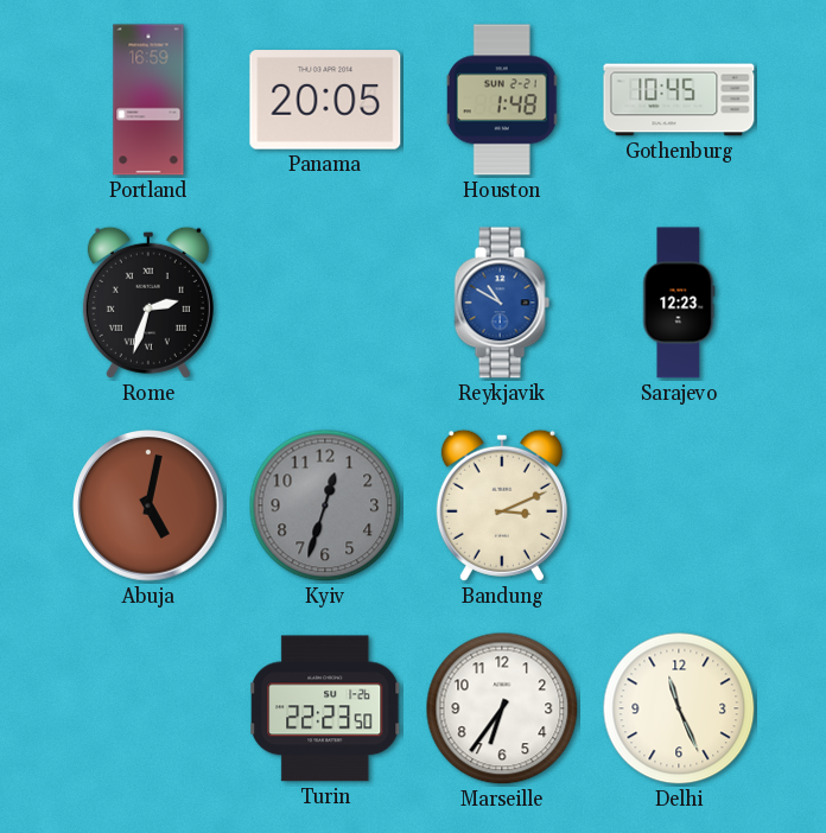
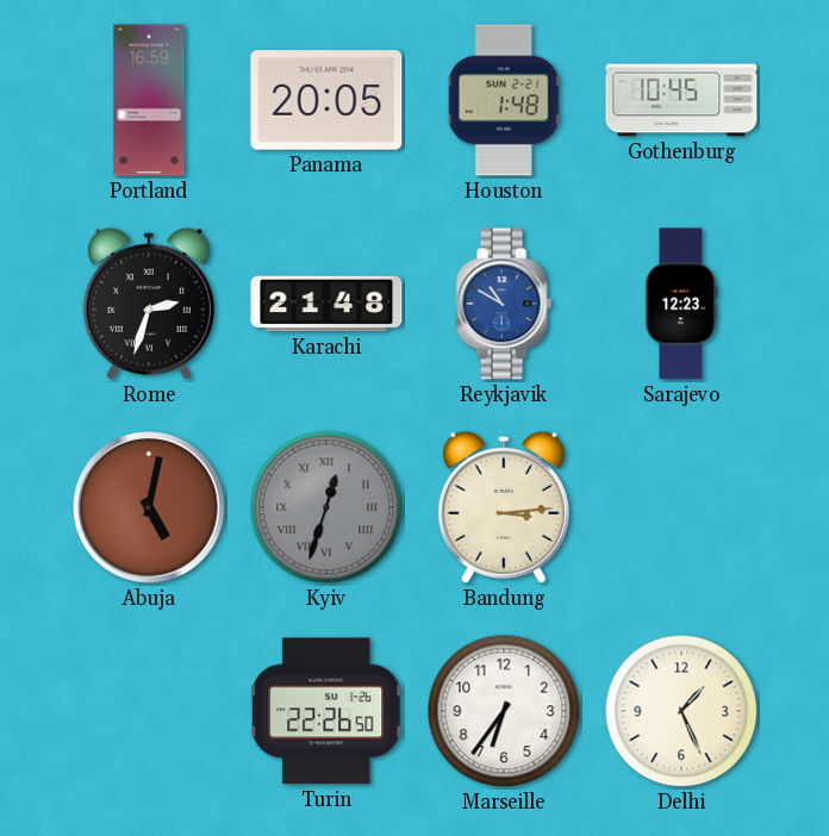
Karachi: none -> 21:48 (326, 304)
Kyiv numerals: Arabic -> Roman (326, 507)
Bandung: 3:11 -> 3:14 (504, 507)
Turin: 22:23 -> 22:26 (326, 711)
Delhi: 11:26 -> 1:26 (681, 711)
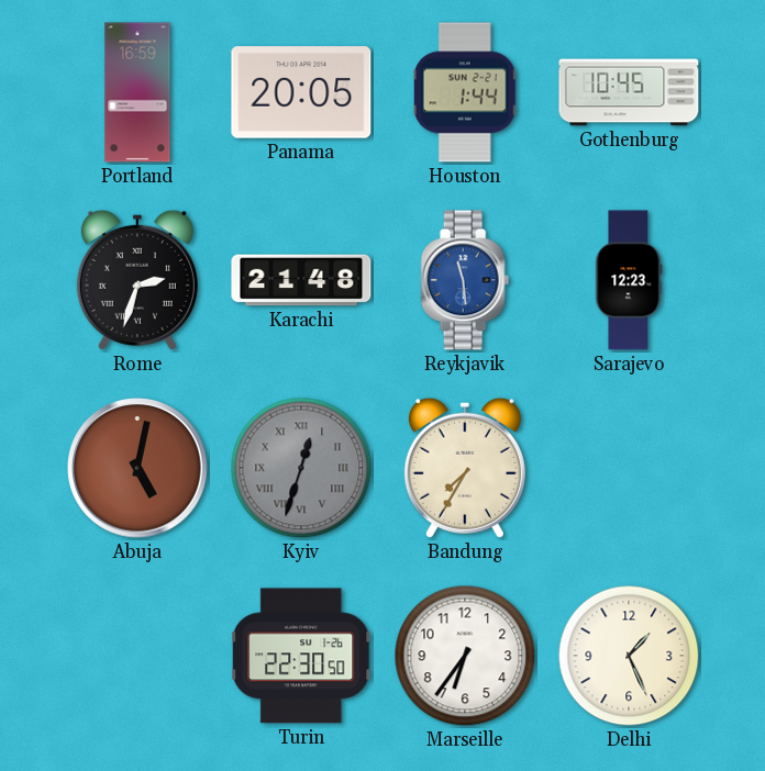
Houston: 1:48 -> 1:44 (465, 92)
Reykjavik: 10:50 -> 11:29 (465, 280)
Bandung: 3:14 -> 7:35 (465, 468)
Turin: 22:26 -> 22:30 (301, 656)
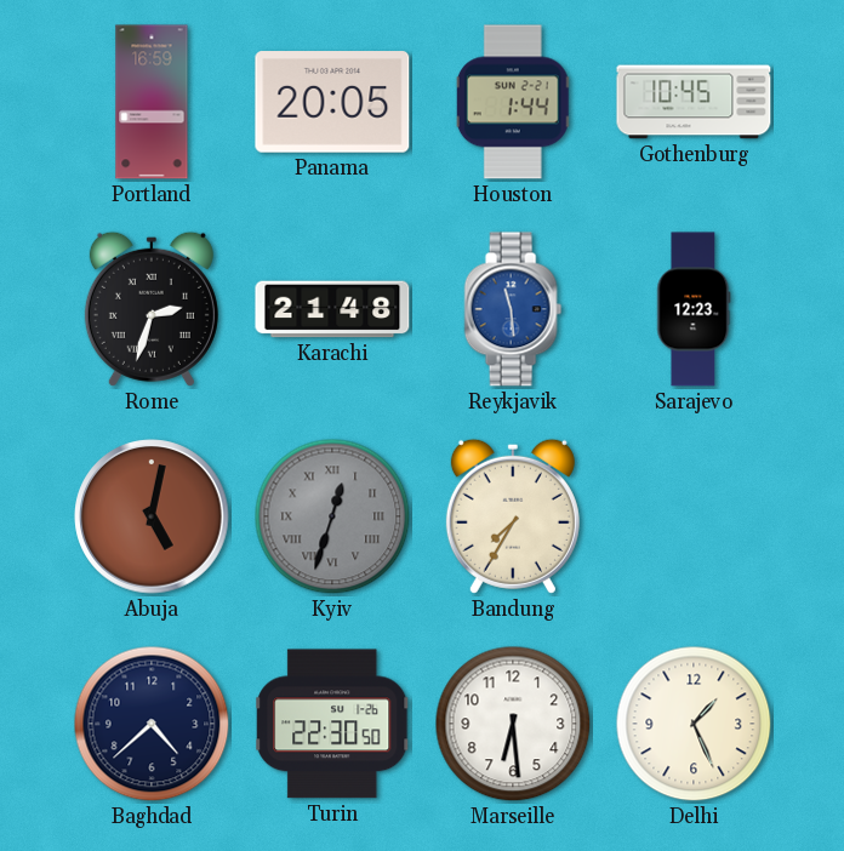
Baghdad: none -> 4:38 (152, 724)
Marseille: 6:36 -> 6:29 (513, 724)
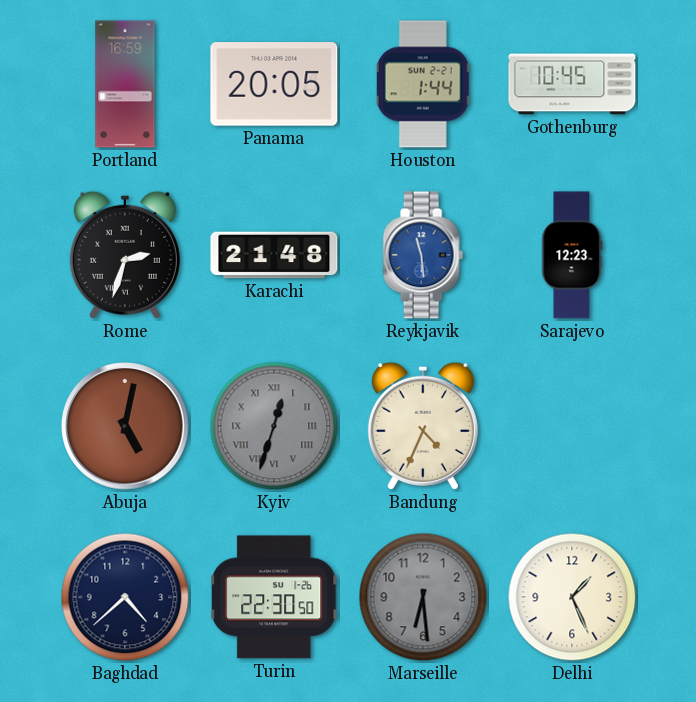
Bandung: 7:35 -> 4:34 (423, 426)
Marseille dial: white -> grey (423, 597)
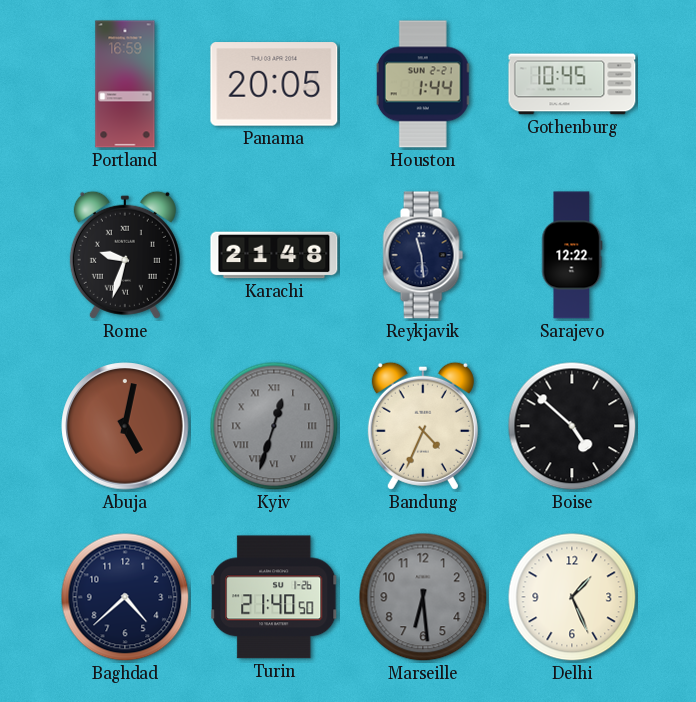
Rome: 2:33 -> 9:33 (125, 255)
Reykjavik dial: blue -> navy (423, 255)
Sarajevo: 12:23 -> 12:22 (572, 255)
Boise: none -> 4:52 (572, 426)
Turin: 22:30 -> 21:40 (274, 597)
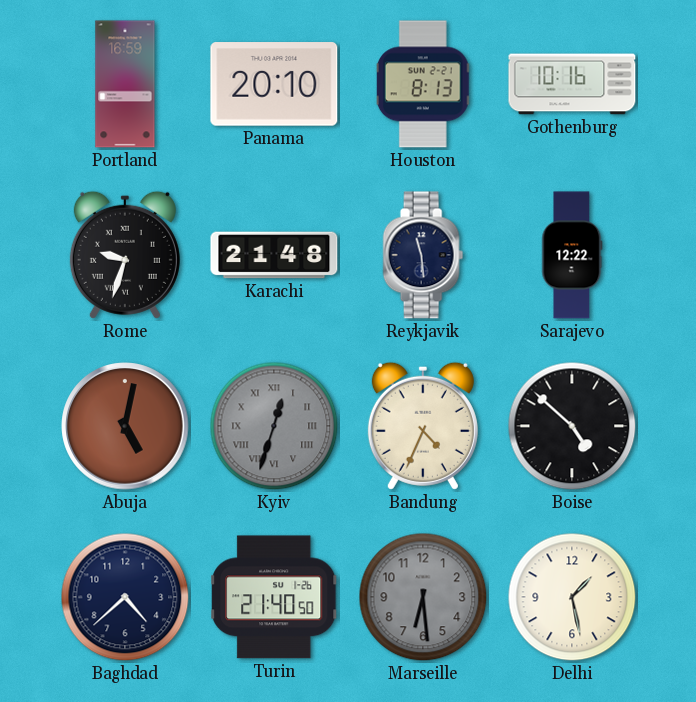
Panama: 20:05 -> 20:10 (274, 84)
Houston: 1:44 -> 8:13 (423, 84)
Gothenburg: 10:45 -> 10:16 (572, 84)
Delhi: 1:26 -> 1:28 (572, 597)
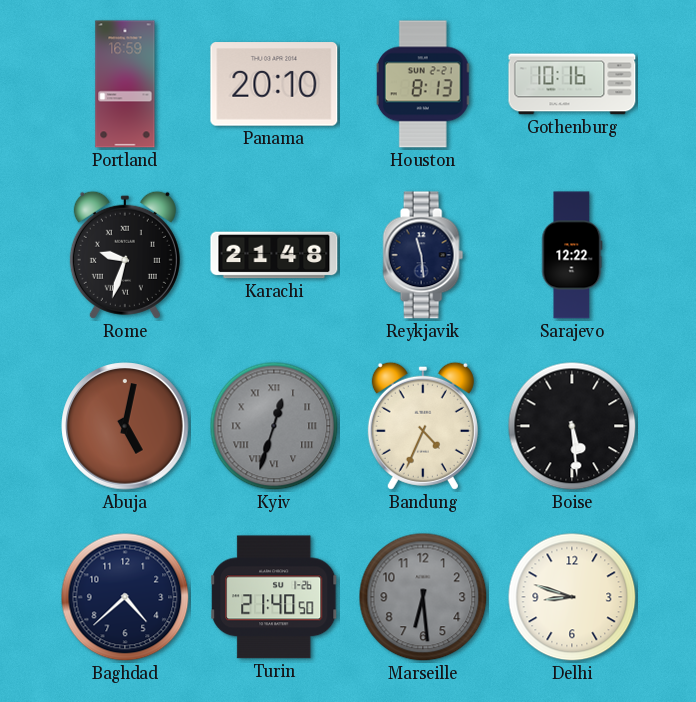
Boise: 4:52 -> 5:29 (572, 426)
Delhi: 1:28 -> 8:48 (572, 597)
